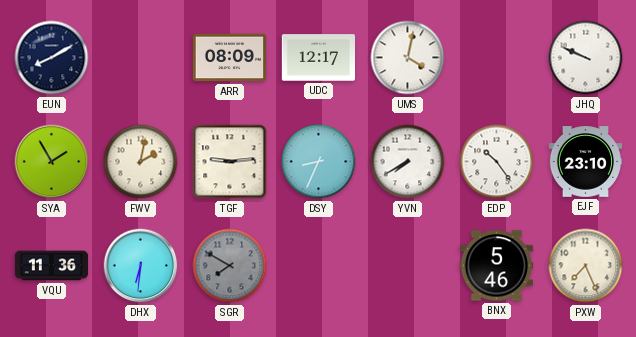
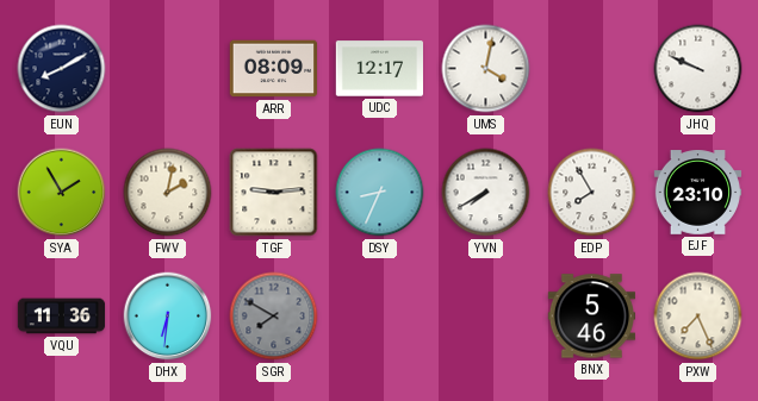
EDP: 10:24 -> 7:55 (592, 193)
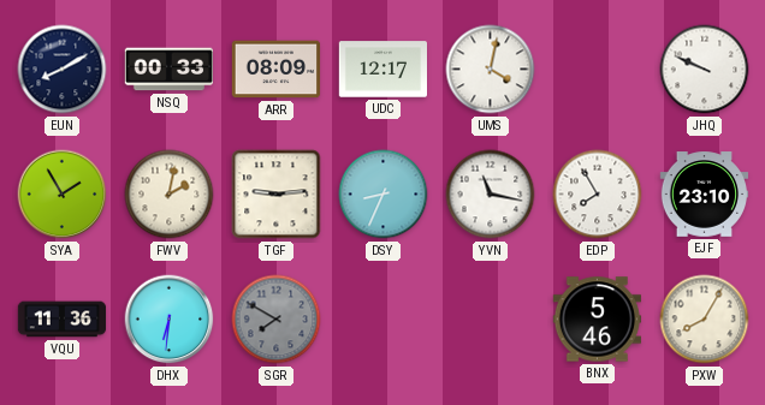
NSQ: none -> 00:33 (168, 70)
YVN: 7:40 -> 11:17 (491, 195)
PXW: 7:26 -> 8:05 (705, 320)
